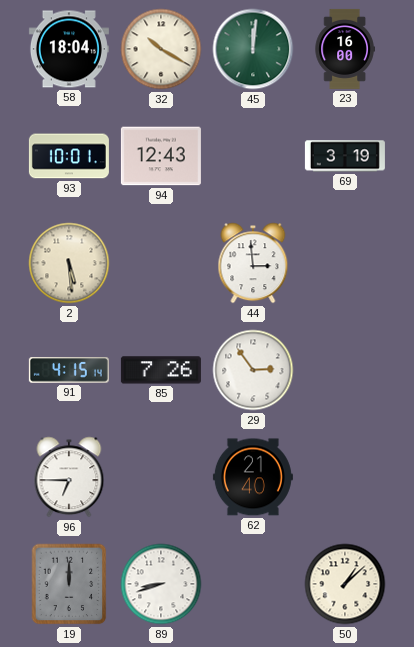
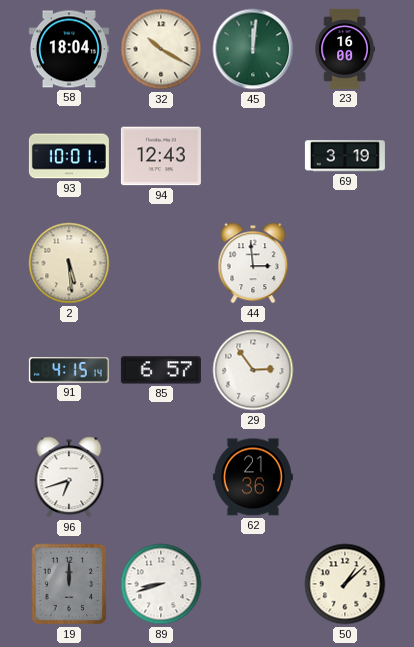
85: 7:26 -> 6:57 (161, 370)
96: 6:45 -> 6:42 (69, 477)
62: 21:40 -> 21:36 (253, 477)
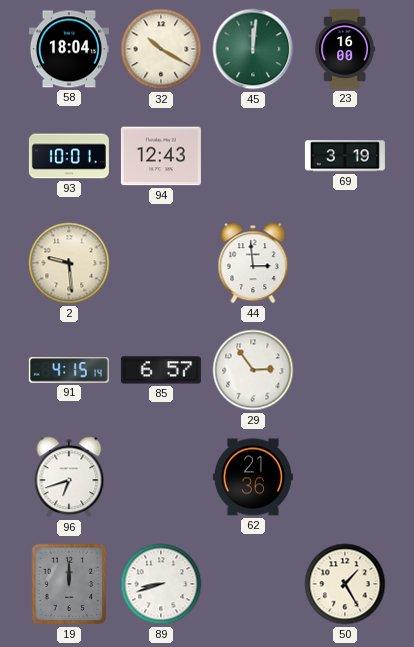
2: 5:29 -> 9:29 (69, 263)
50: 1:08 -> 1:25 (345, 584)
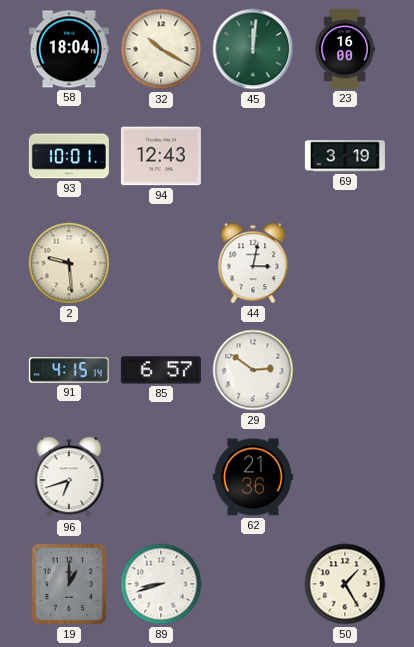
44: 2:59 -> 3:02 (253, 263)
29: 2:54 -> 2:51 (253, 370)
19: 12:00 -> 1:00 (69, 584)
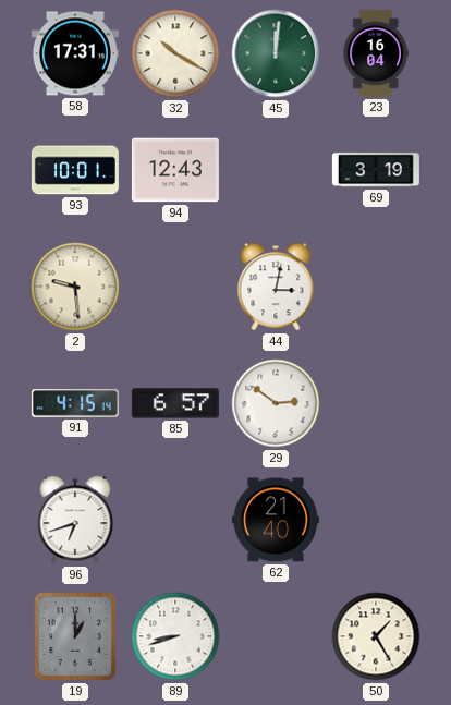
58: 18:04 -> 17:31 (75, 53)
23: 16:00 -> 16:04 (376, 53)
62: 21:36 -> 21:40 (276, 520)
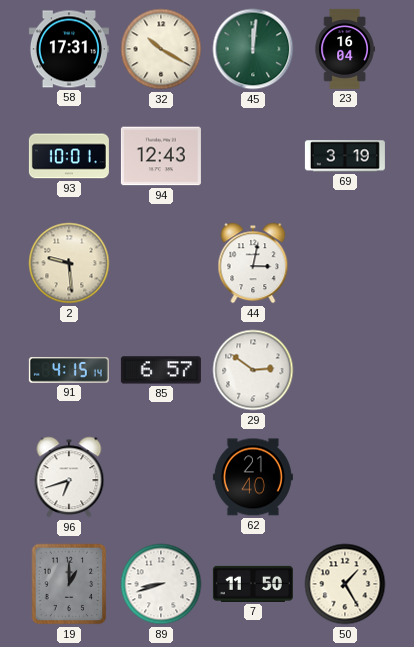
7: none -> 11:50 (253, 584)
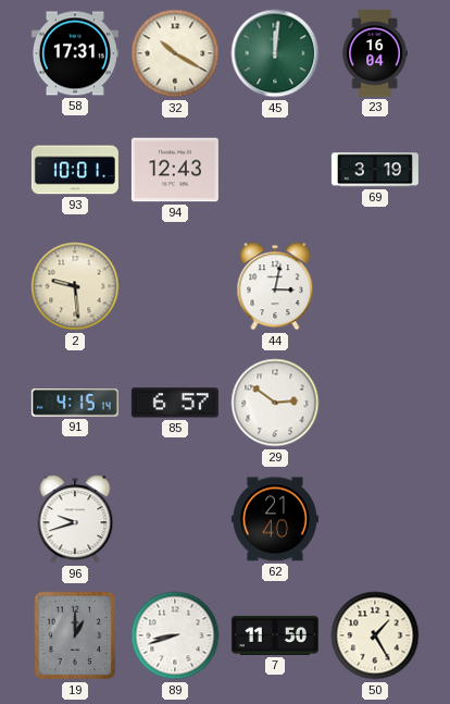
96: 6:42 -> 9:42 (75, 519)
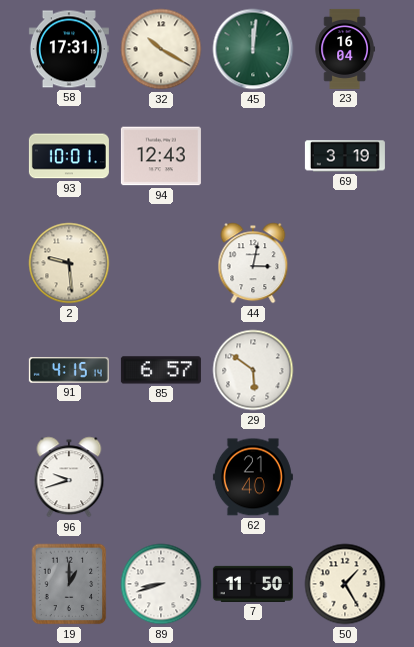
29: 2:51 -> 5:51 (253, 370)
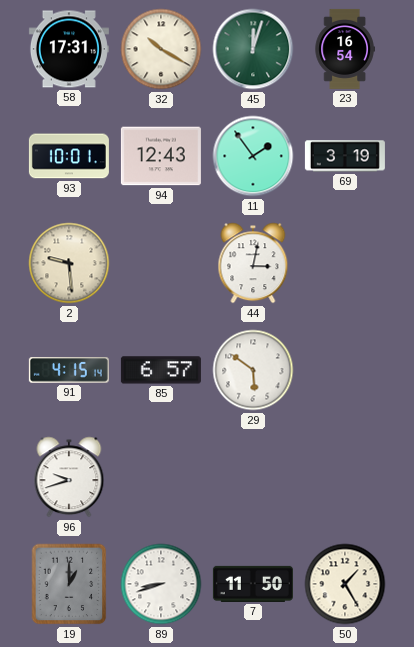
45: 12:01 -> 12:03 (253, 49)
23: 16:04 -> 16:54 (345, 49)
11: none -> 1:54 (253, 156)
62: 21:40 -> none (253, 477)
